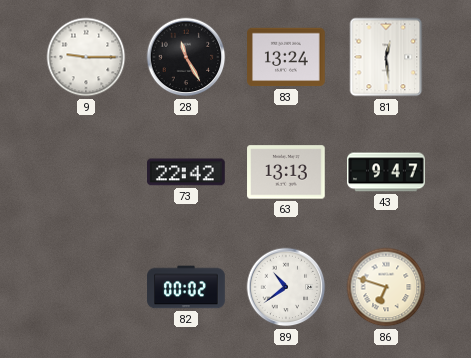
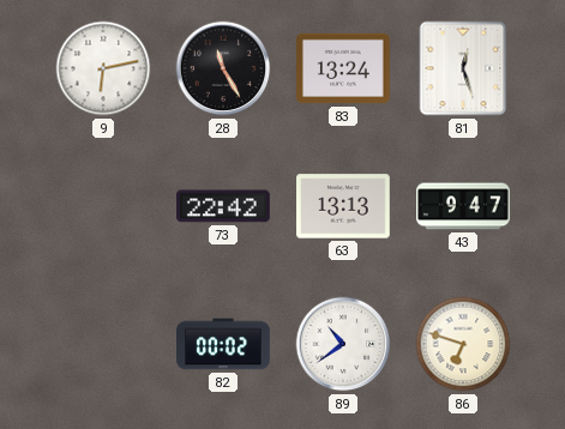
9: 9:15 -> 6:13 (103, 68)
81: 12:29 -> 12:27 (463, 68)
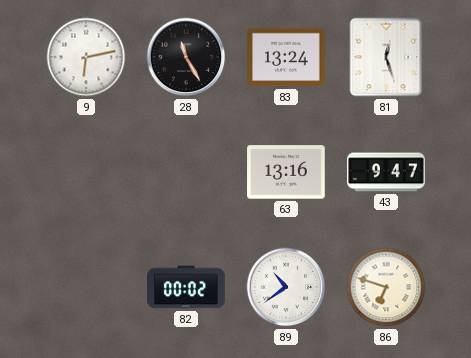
73: 22:42 -> none (224, 206)
63: 13:13 -> 13:16 (286, 172)
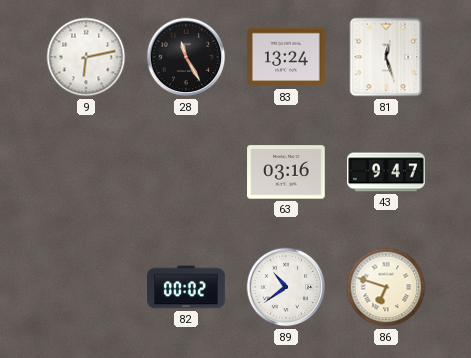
63: 13:16 -> 03:16 (286, 172)
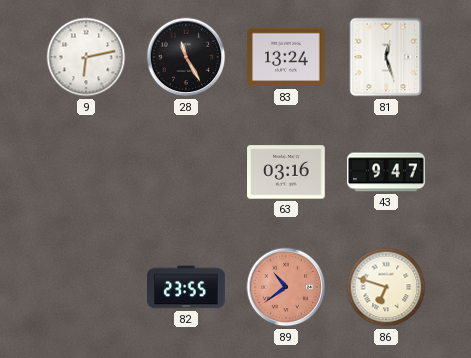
82: 00:02 -> 23:55 (186, 287)
89 dial: white -> salmon (286, 287)
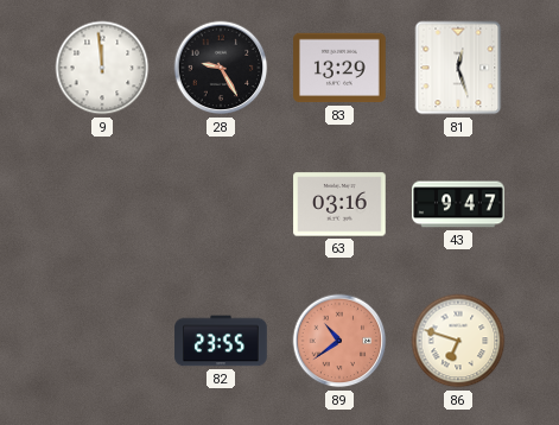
9: 6:13 -> 11:59 (102, 68)
28: 11:25 -> 9:25 (221, 68)
83: 13:24 -> 13:29 (339, 68)
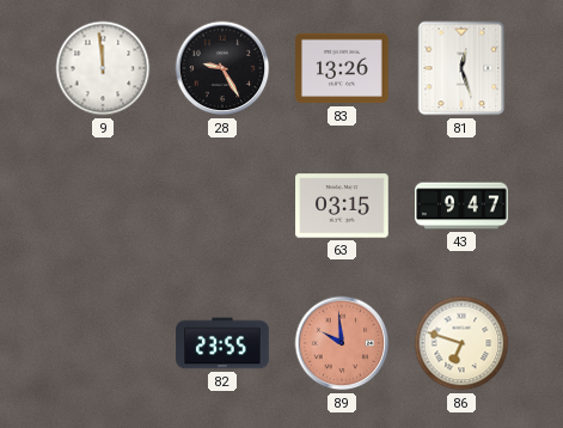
83: 13:29 -> 13:26 (342, 68)
63: 03:16 -> 03:15 (342, 206)
89: 10:39 -> 9:59 (342, 343)
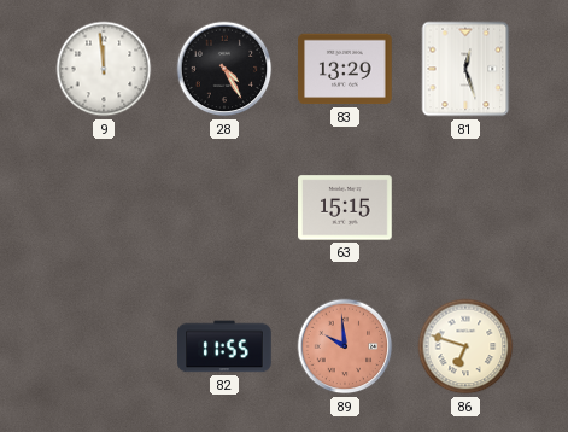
28: 9:25 -> 4:25 (224, 69)
83: 13:26 -> 13:29 (345, 69)
63: 03:15 -> 15:15 (345, 208)
43: 9:47 -> none (461, 206)
82: 23:55 -> 11:55 (224, 346)
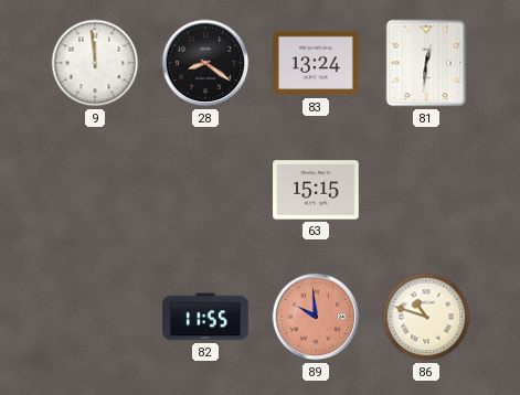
28: 4:25 -> 8:21 (205, 63)
83: 13:29 -> 13:24 (316, 63)
81: 12:27 -> 12:31 (426, 63)
86: 6:48 -> 10:48 (426, 317)
